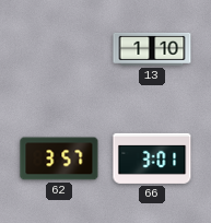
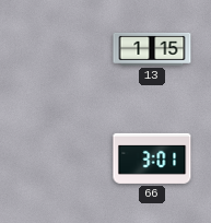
13: 1:10 -> 1:15 (152, 49)
62: 3:57 -> none (59, 159)
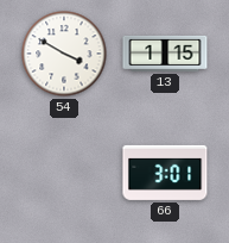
54: none -> 3:50 (64, 54)
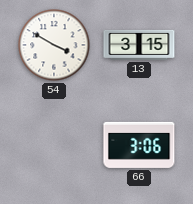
13: 1:15 -> 3:15 (139, 45)
66: 3:01 -> 3:06 (139, 145)
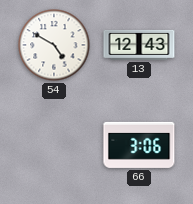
54: 3:50 -> 4:50 (54, 45)
13: 3:15 -> 12:43 (139, 45)
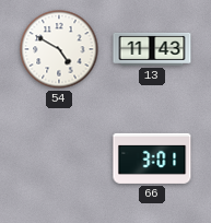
13: 12:43 -> 11:43 (152, 49)
66: 3:06 -> 3:01 (152, 159)
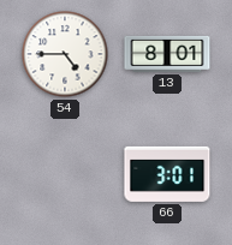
54: 4:50 -> 4:45 (65, 54)
13: 11:43 -> 8:01 (167, 54)
